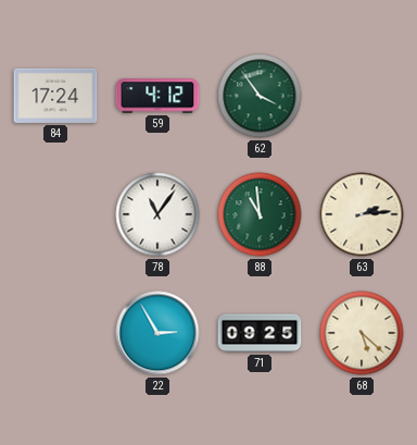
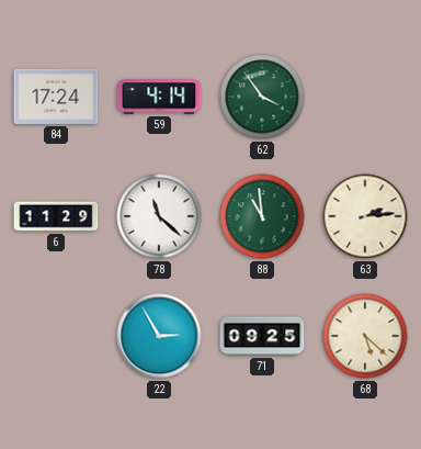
59: 4:12 -> 4:14 (159, 97)
6: none -> 11:29 (56, 216)
78: 11:06 -> 11:22 (159, 216)
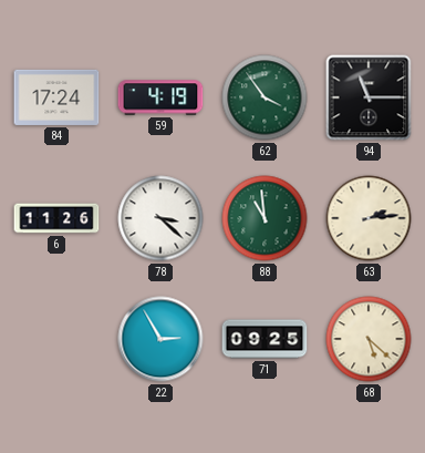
59: 4:14 -> 4:19 (160, 97)
94: none -> 11:15 (369, 97)
6: 11:29 -> 11:26 (56, 218)
78: 11:22 -> 3:22 (160, 218)
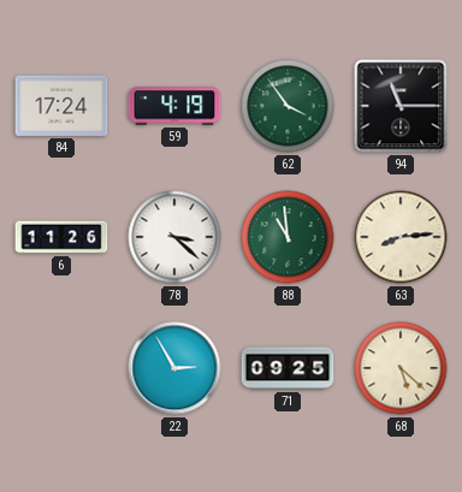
63: 2:14 -> 8:14 (401, 237)
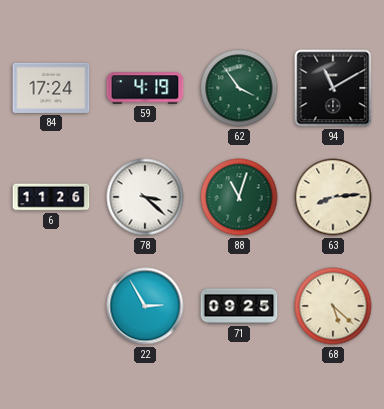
94: 11:15 -> 11:10 (333, 88)
88: 10:59 -> 11:03 (239, 197)
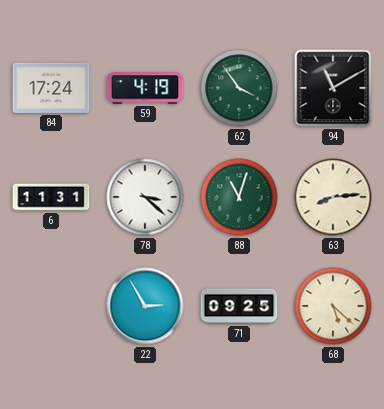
6: 11:26 -> 11:31 (51, 197)
